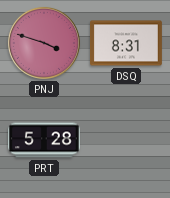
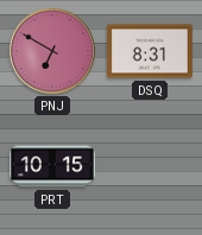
PNJ: 3:48 -> 6:50 (52, 51)
PRT: 5:28 -> 10:15 (53, 166)
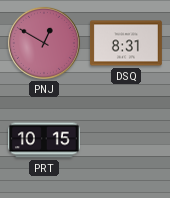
PNJ: 6:50 -> 12:50 (44, 43)
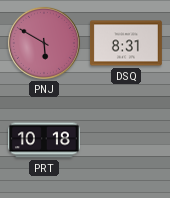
PNJ: 12:50 -> 5:50 (44, 43)
PRT: 10:15 -> 10:18 (45, 140)
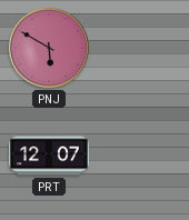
DSQ: 8:31 -> none (127, 43)
PRT: 10:18 -> 12:07 (50, 156)
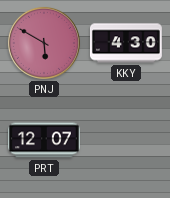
KKY: none -> 4:30 (126, 43)
